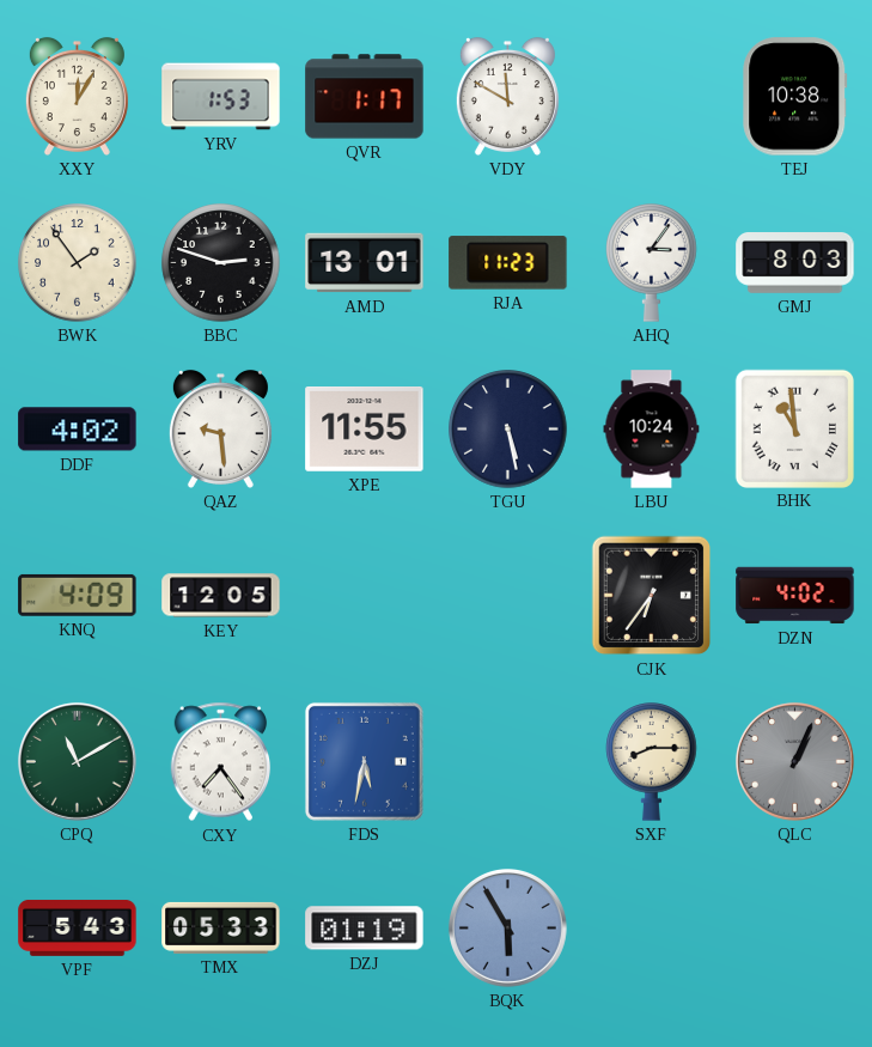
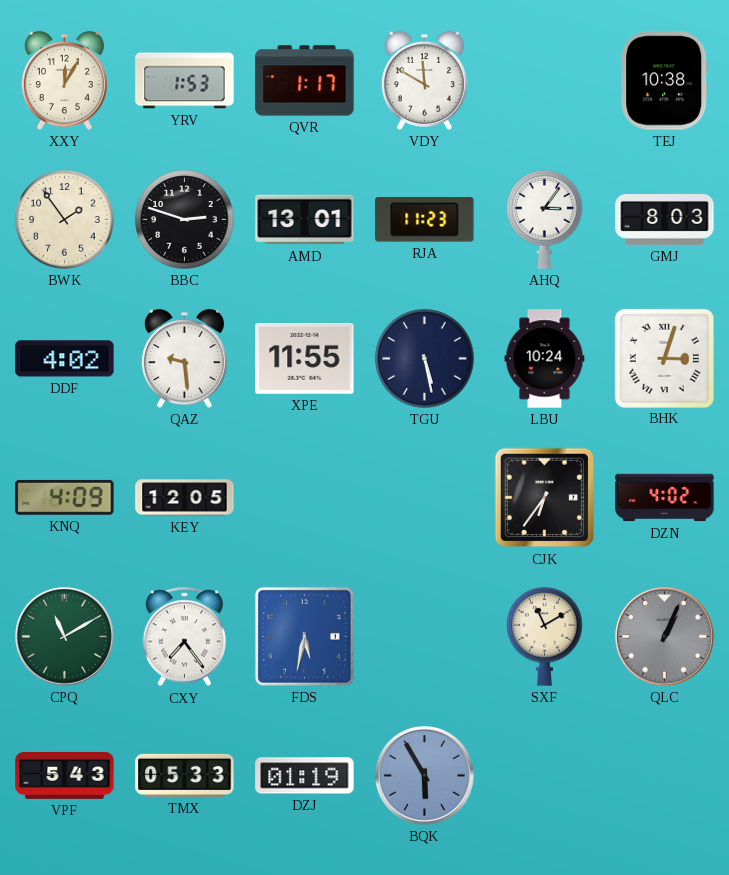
BHK: 10:59 -> 3:03 (664, 358)
SXF: 8:15 -> 11:10 (545, 637)
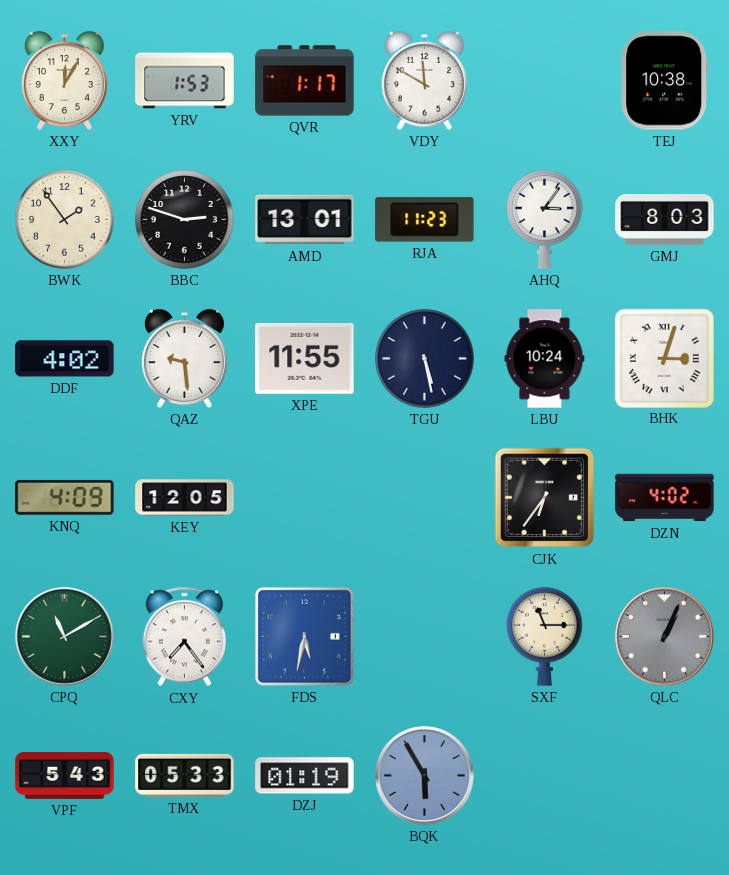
SXF: 11:10 -> 11:15 (545, 637)
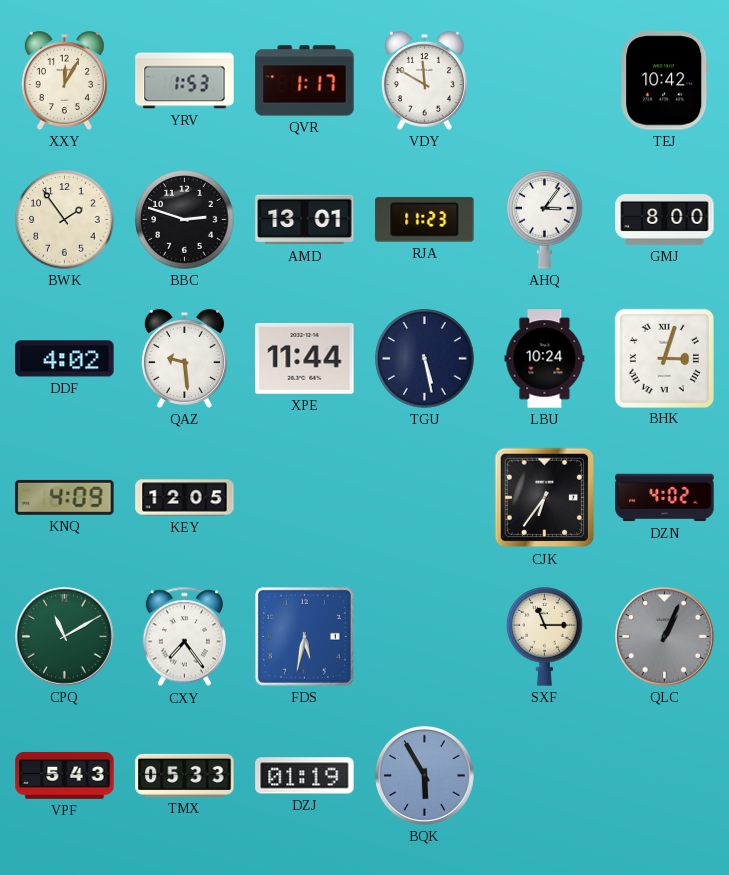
TEJ: 10:38 -> 10:42 (665, 81)
GMJ: 8:03 -> 8:00 (665, 220)
XPE: 11:55 -> 11:44 (305, 359)
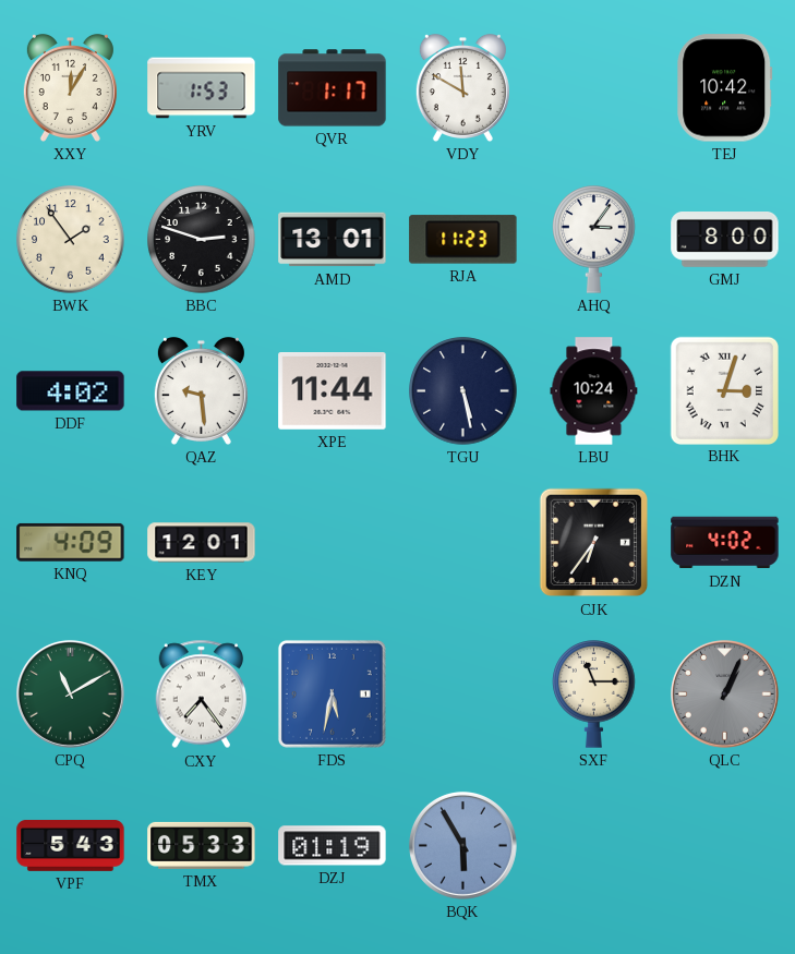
KEY: 12:05 -> 12:01 (202, 543)
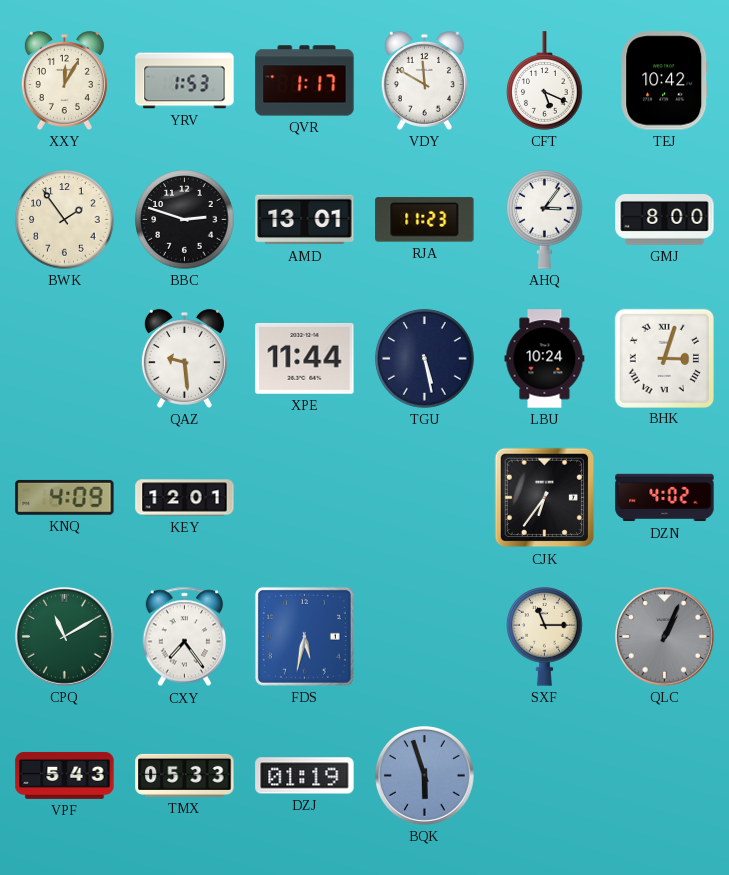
CFT: none -> 5:19 (545, 81)
DDF: 4:02 -> none (71, 391)
BQK: 5:55 -> 5:57 (424, 775)
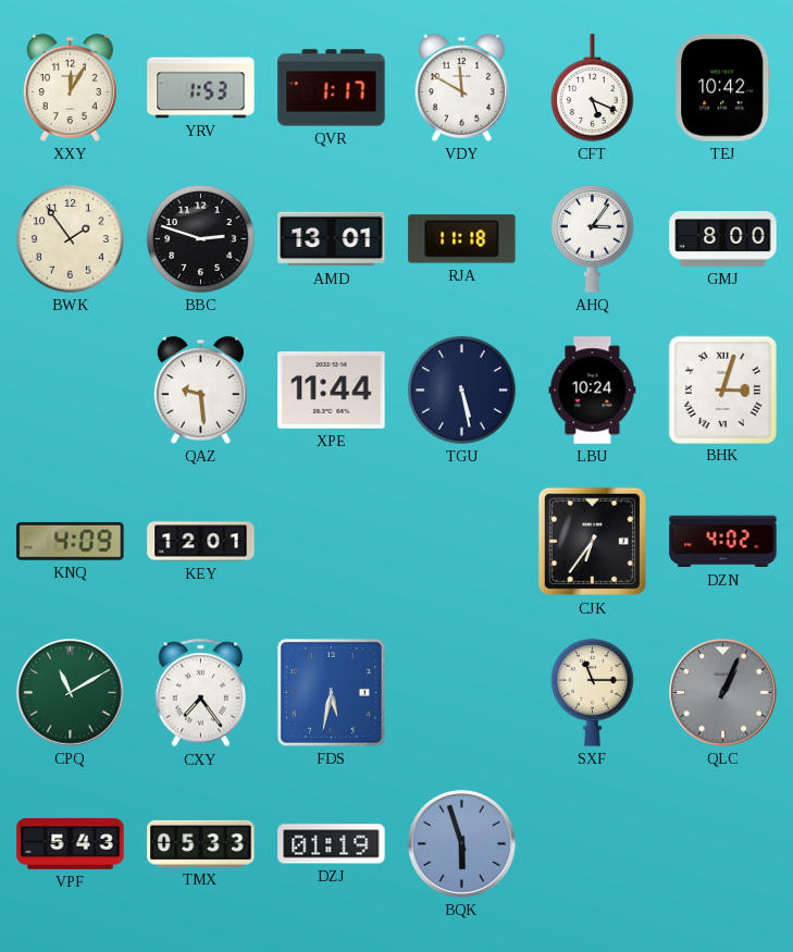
RJA: 11:23 -> 11:18 (462, 239)
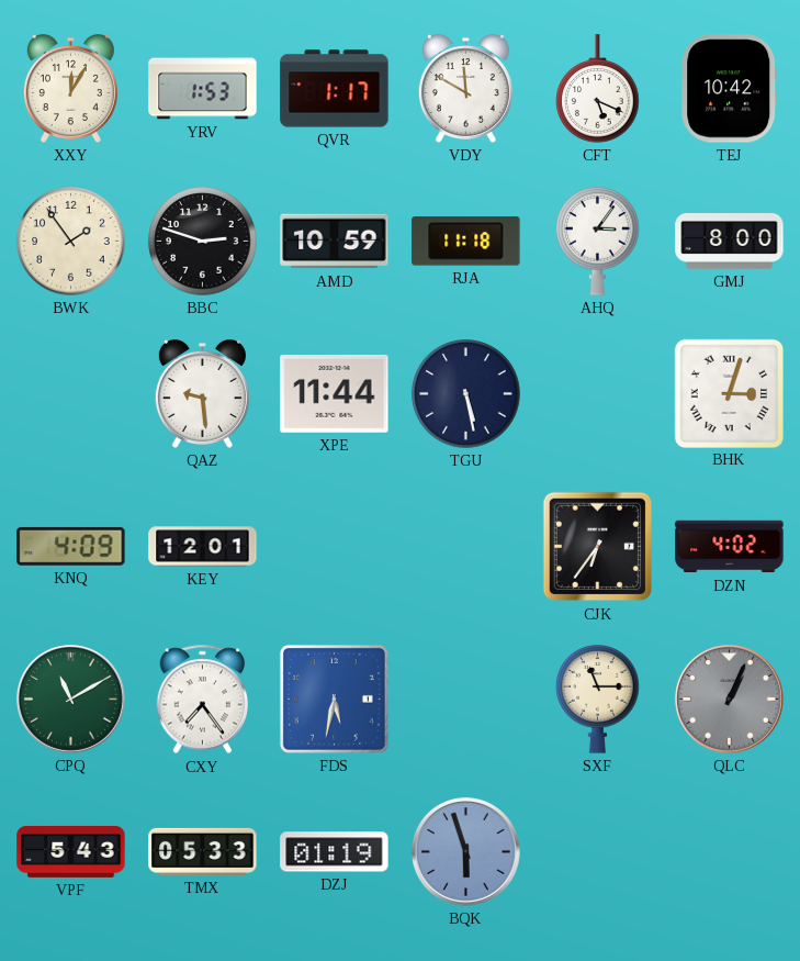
AMD: 13:01 -> 10:59 (335, 242)
LBU: 10:24 -> none (593, 391)
